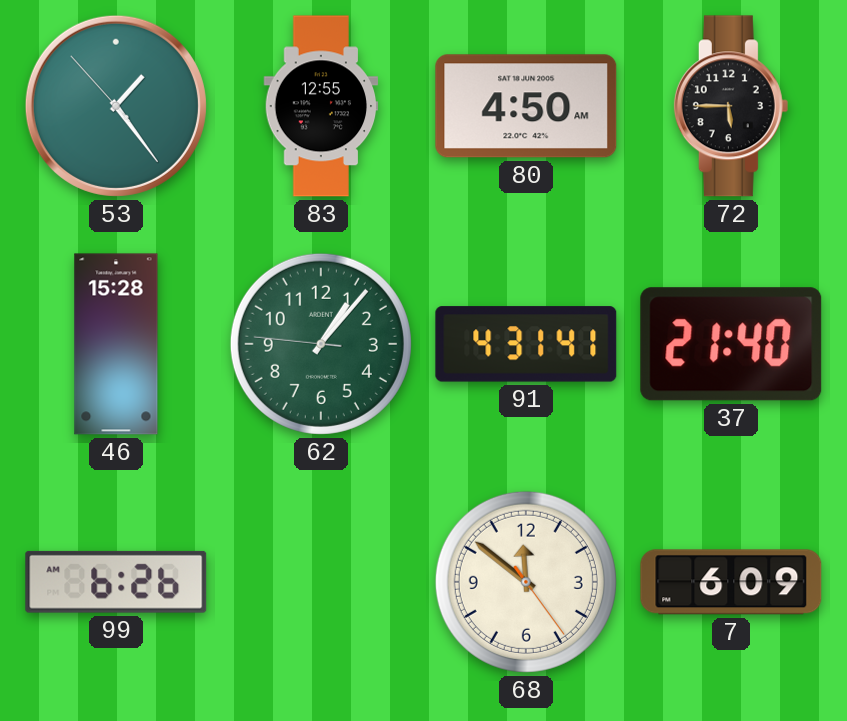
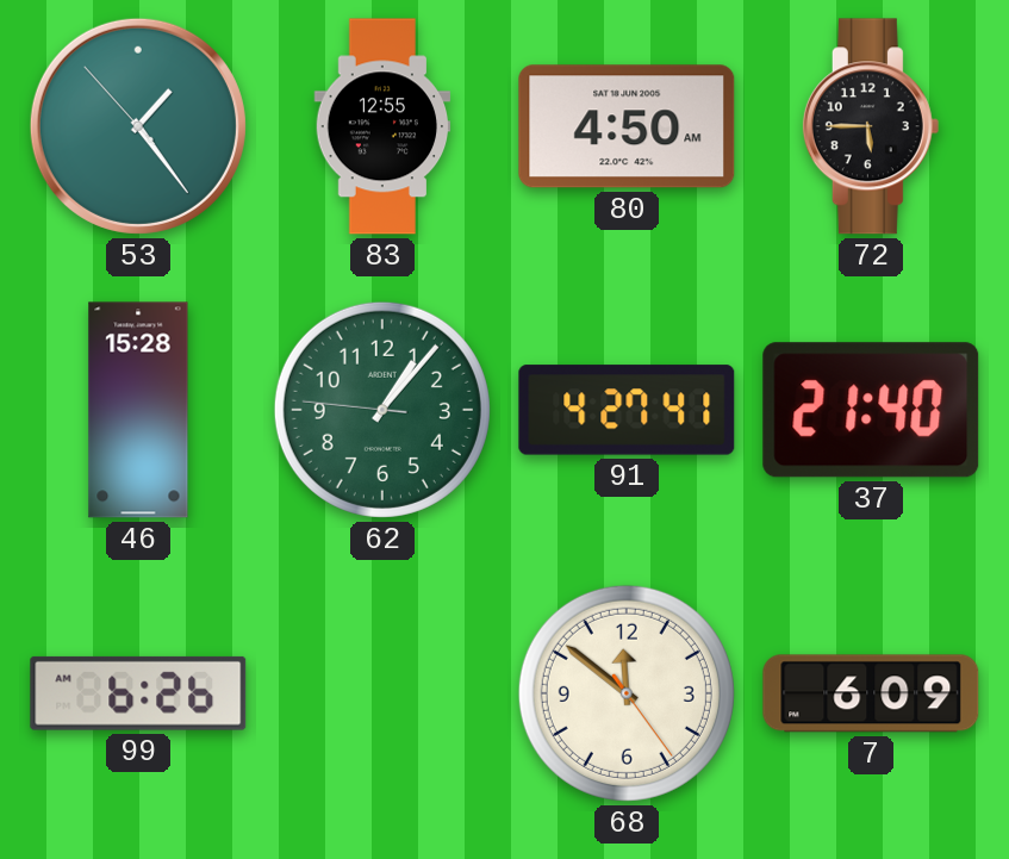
91: 4:31 -> 4:27 (627, 410)
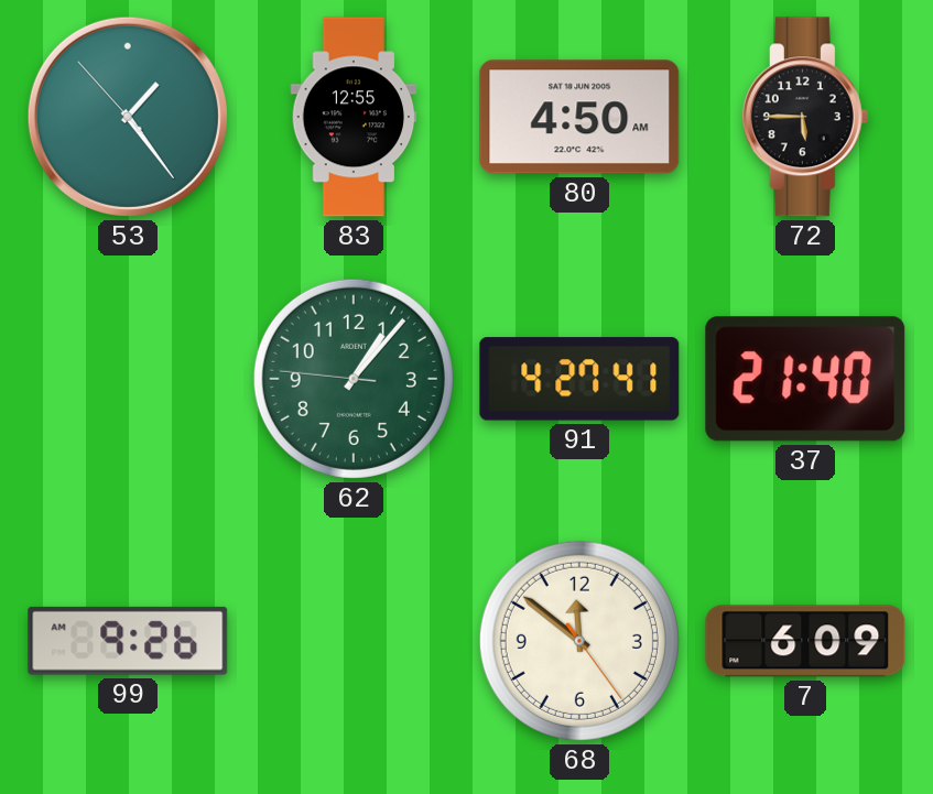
46: 15:28 -> none (138, 410)
99: 6:26 -> 9:26 (128, 641)
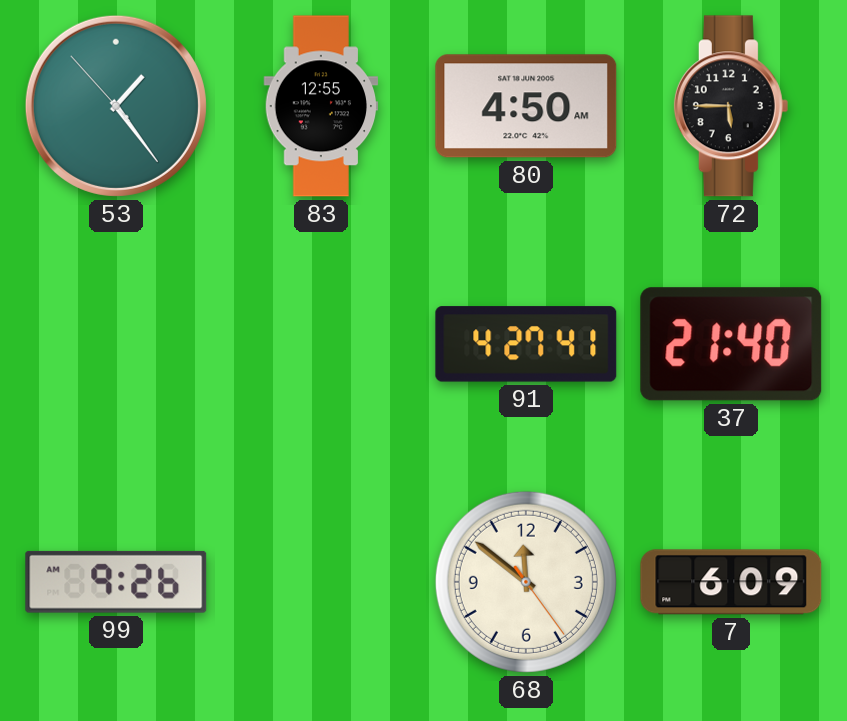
62: 1:06 -> none (354, 379)
